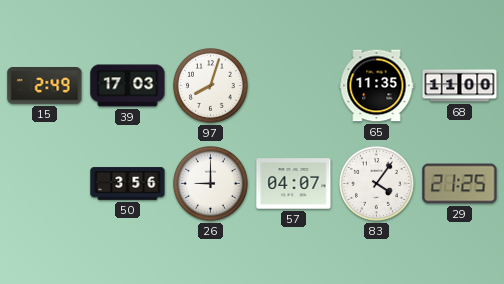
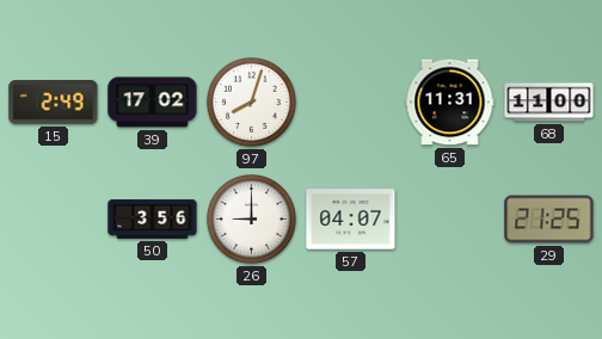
39: 17:03 -> 17:02 (153, 103)
65: 11:35 -> 11:31 (450, 103)
83: 4:06 -> none (377, 184)
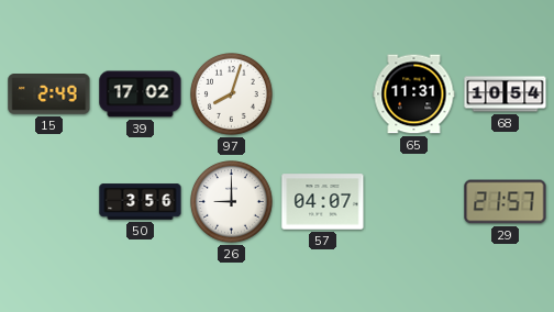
68: 11:00 -> 10:54 (506, 94)
29: 21:25 -> 21:57 (506, 202)
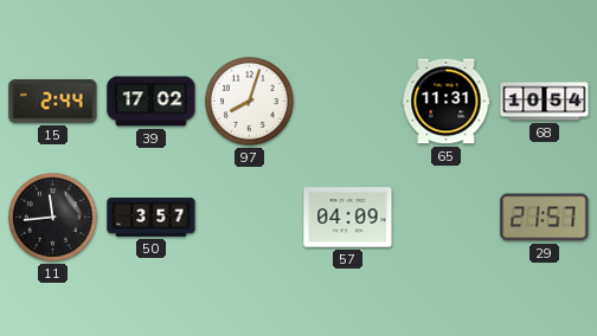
15: 2:49 -> 2:44 (53, 102)
11: none -> 11:44 (53, 218)
50: 3:56 -> 3:57 (152, 218)
26: 9:00 -> none (232, 202)
57: 04:07 -> 04:09 (348, 218)
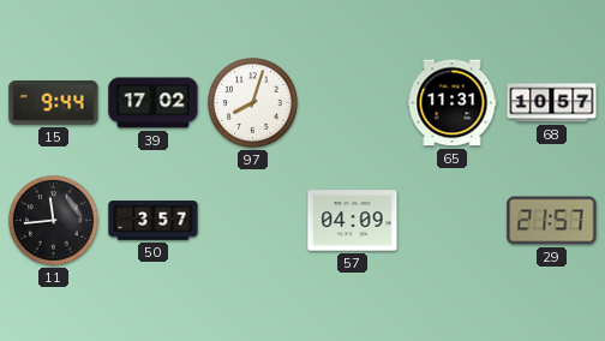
15: 2:44 -> 9:44 (54, 103)
68: 10:54 -> 10:57 (552, 103)
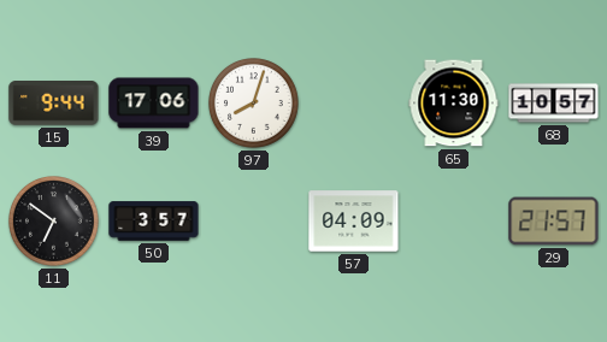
39: 17:02 -> 17:06 (154, 104)
65: 11:31 -> 11:30 (454, 104)
11: 11:44 -> 6:51 (54, 222)
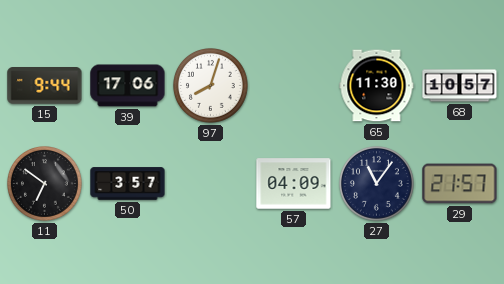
27: none -> 11:06 (377, 184)
